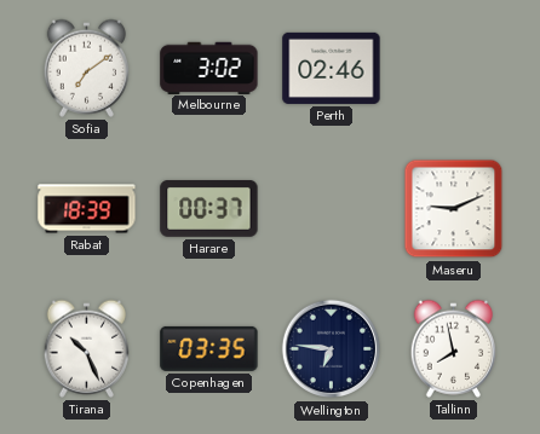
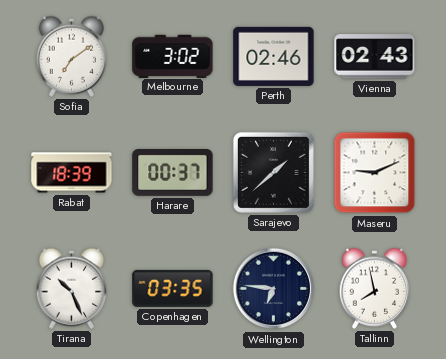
Vienna: none -> 02:43 (375, 57)
Sarajevo: none -> 1:38 (273, 172)
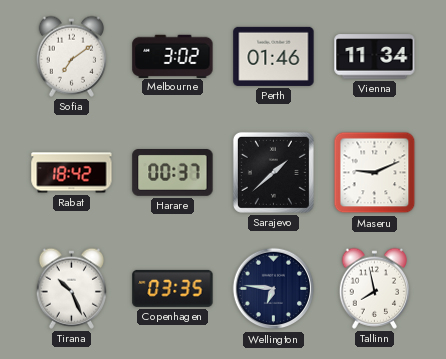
Perth: 02:46 -> 01:46 (274, 56)
Vienna: 02:43 -> 11:34 (375, 57)
Rabat: 18:39 -> 18:42 (72, 173)
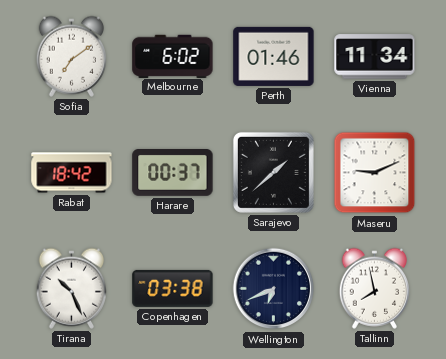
Melbourne: 3:02 -> 6:02 (173, 56)
Copenhagen: 03:35 -> 03:38 (173, 288)
Wellington: 6:46 -> 6:41 (274, 289)
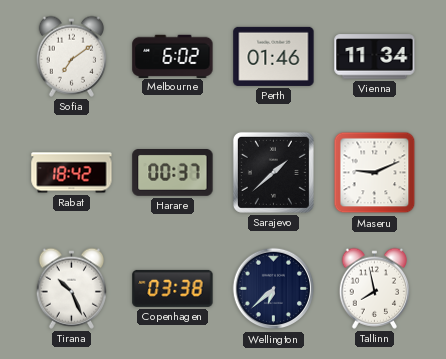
Wellington: 6:41 -> 6:38 (274, 289)
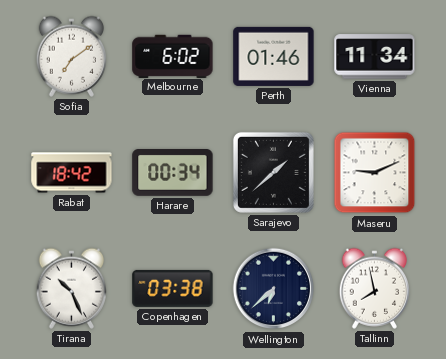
Harare: 00:37 -> 00:34 (173, 173)
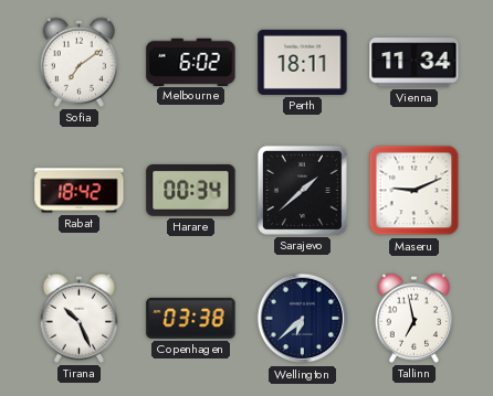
Perth: 01:46 -> 18:11 (303, 62)
Tallinn: 7:58 -> 6:58 (413, 318)
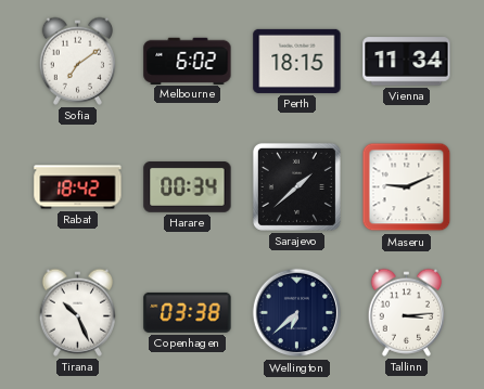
Perth: 18:11 -> 18:15 (297, 61)
Tallinn: 6:58 -> 3:14 (406, 312)
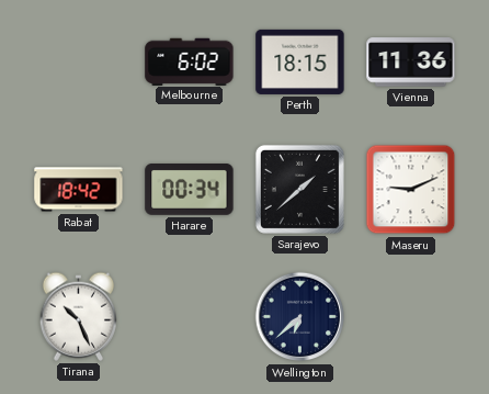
Sofia: 7:09 -> none (77, 61)
Vienna: 11:34 -> 11:36 (411, 63)
Copenhagen: 03:38 -> none (188, 312)
Tallinn: 3:14 -> none (406, 312)
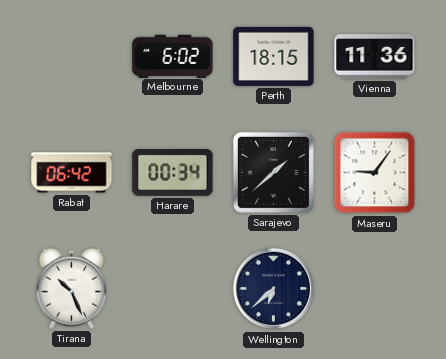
Rabat: 18:42 -> 06:42 (72, 173)
Maseru: 9:11 -> 9:06 (375, 173)
